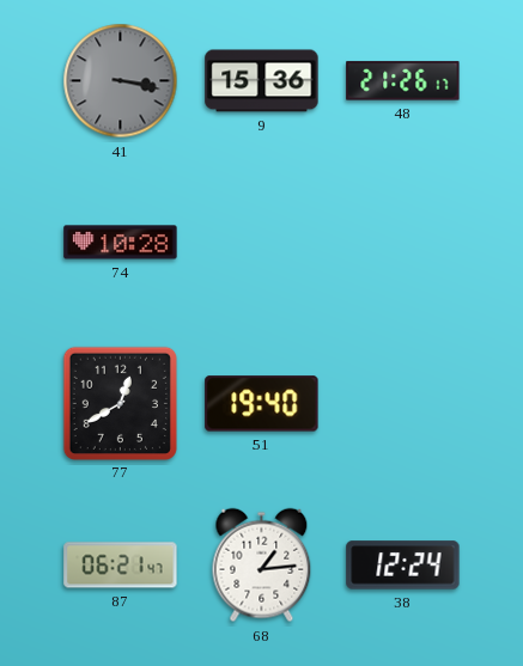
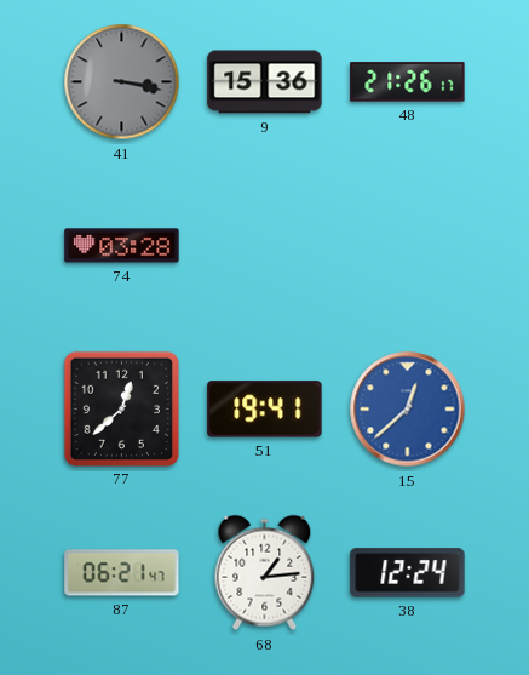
74: 10:28 -> 03:28 (122, 246)
77: 12:40 -> 12:38 (121, 408)
51: 19:40 -> 19:41 (265, 410)
15: none -> 12:38 (408, 410)
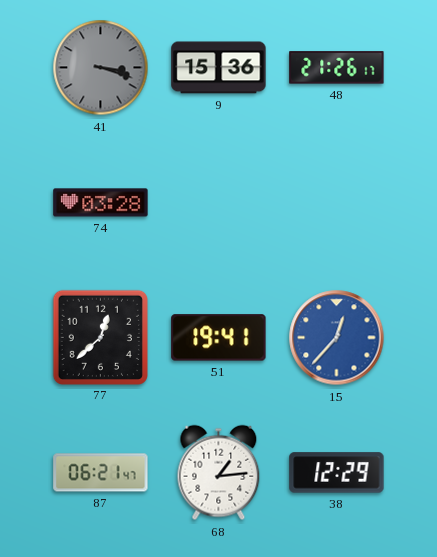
41: 3:17 -> 3:18 (101, 68)
15: 12:38 -> 12:37 (337, 338)
38: 12:24 -> 12:29 (337, 473)
